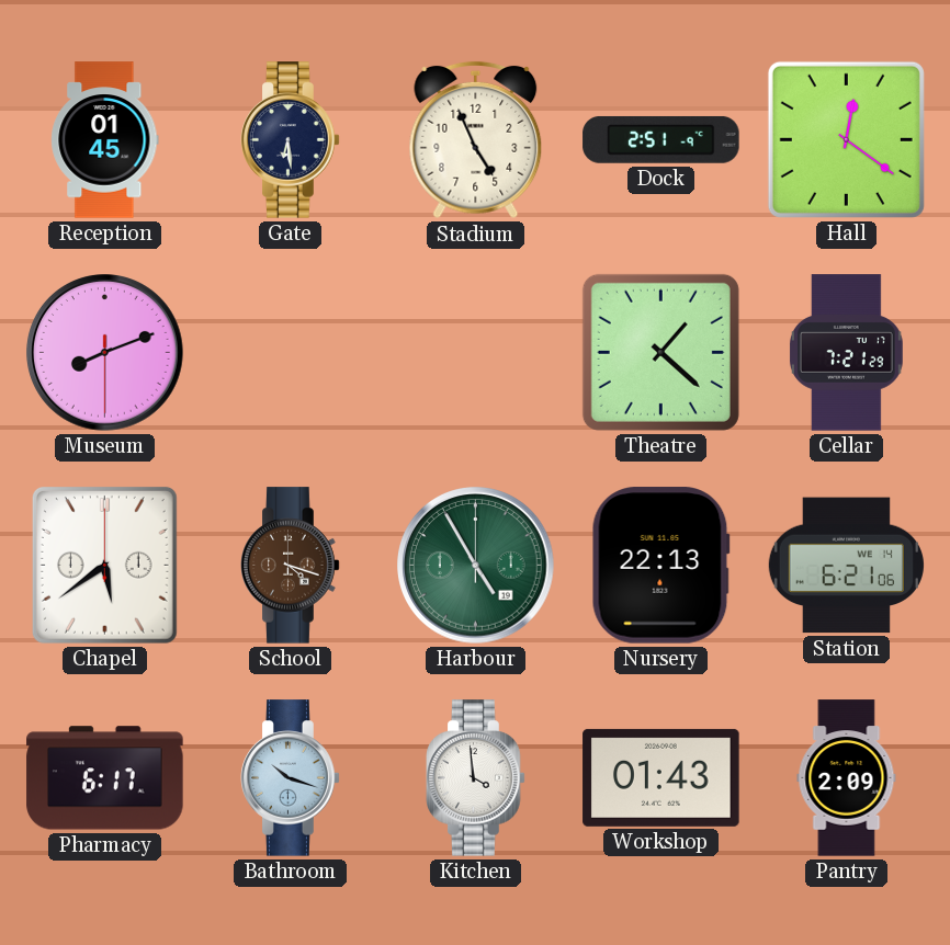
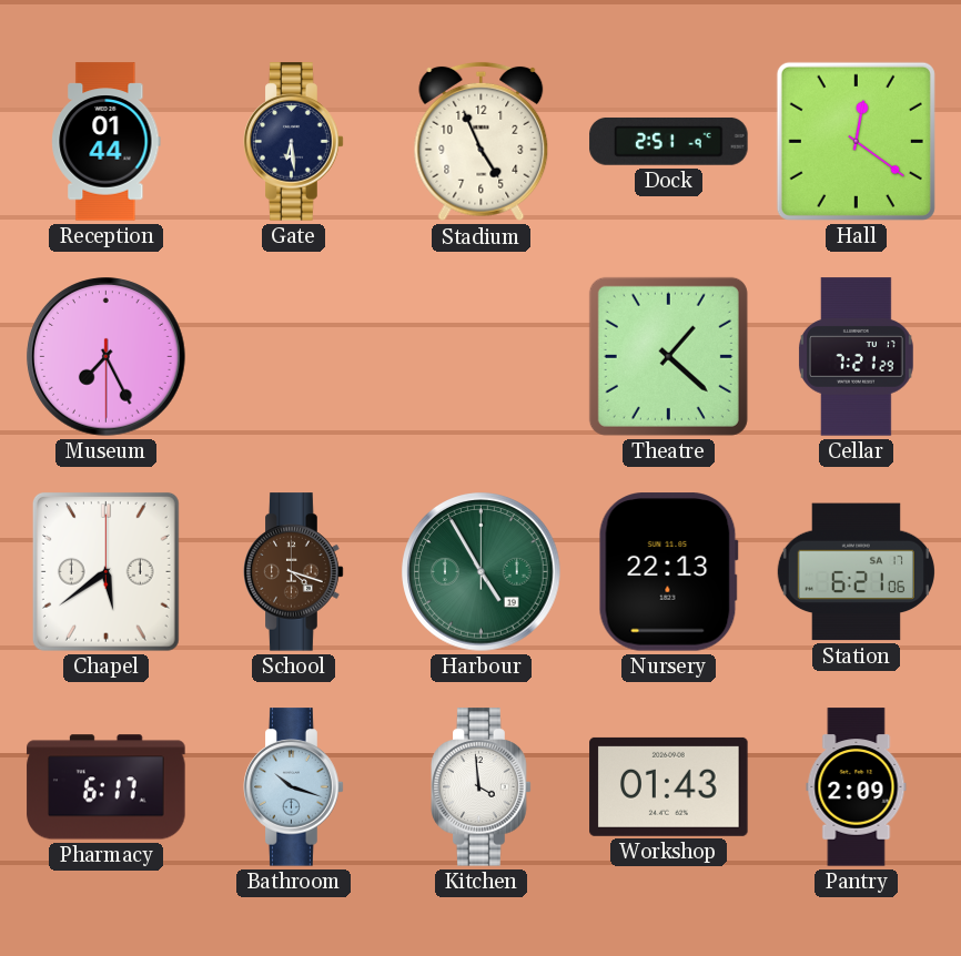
Reception: 01:45 -> 01:44 (107, 142)
Museum: 8:11 -> 7:25 (107, 357)
Station date: WE 14 -> SA 17 (856, 572)
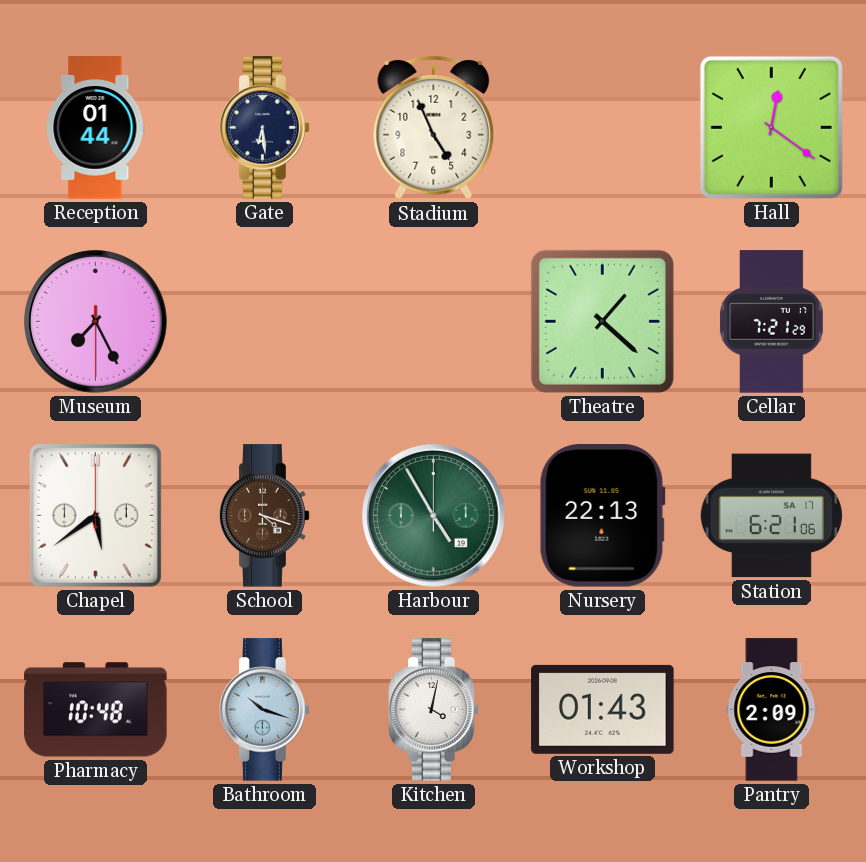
Dock: 2:51 -> none (669, 142)
Pharmacy: 6:17 -> 10:48 (96, 710)
Kitchen: 3:59 -> 4:02 (434, 710)
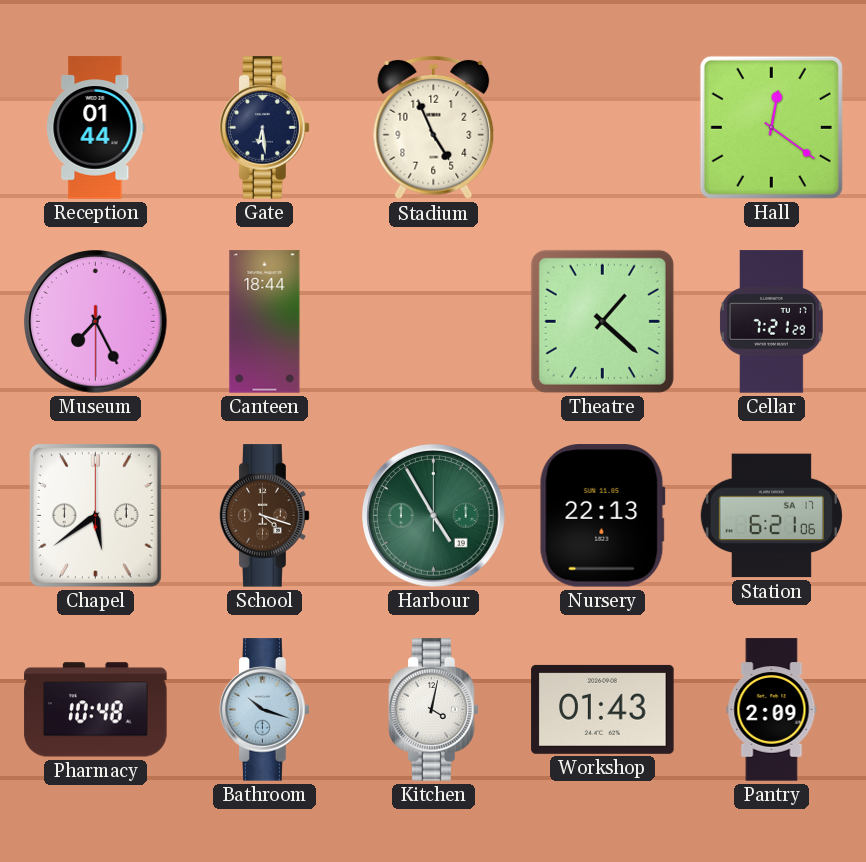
Canteen: none -> 18:44 (265, 322)
